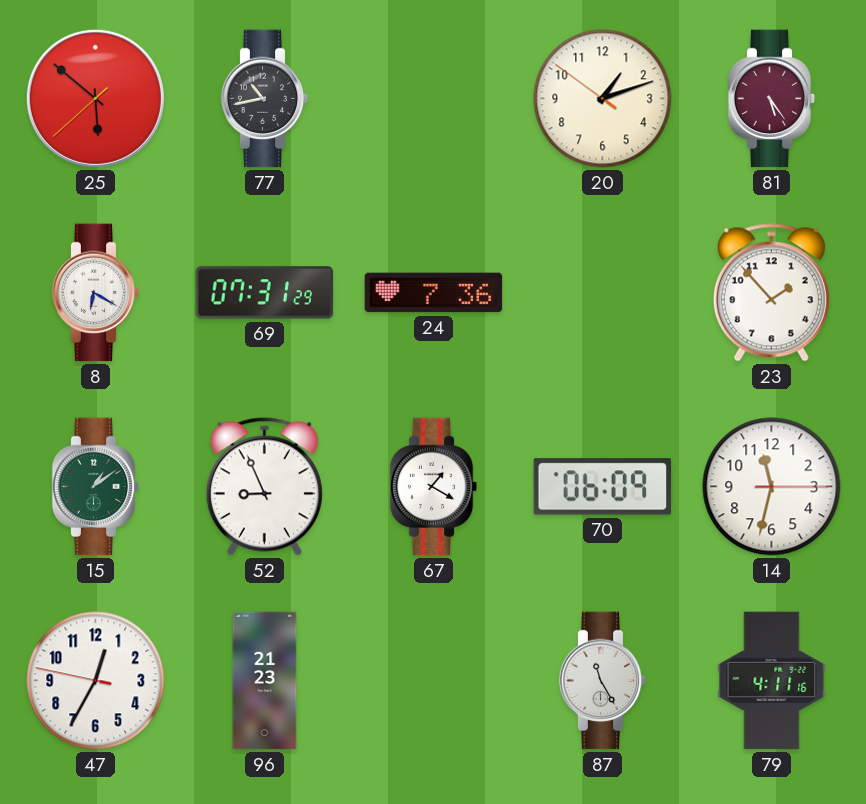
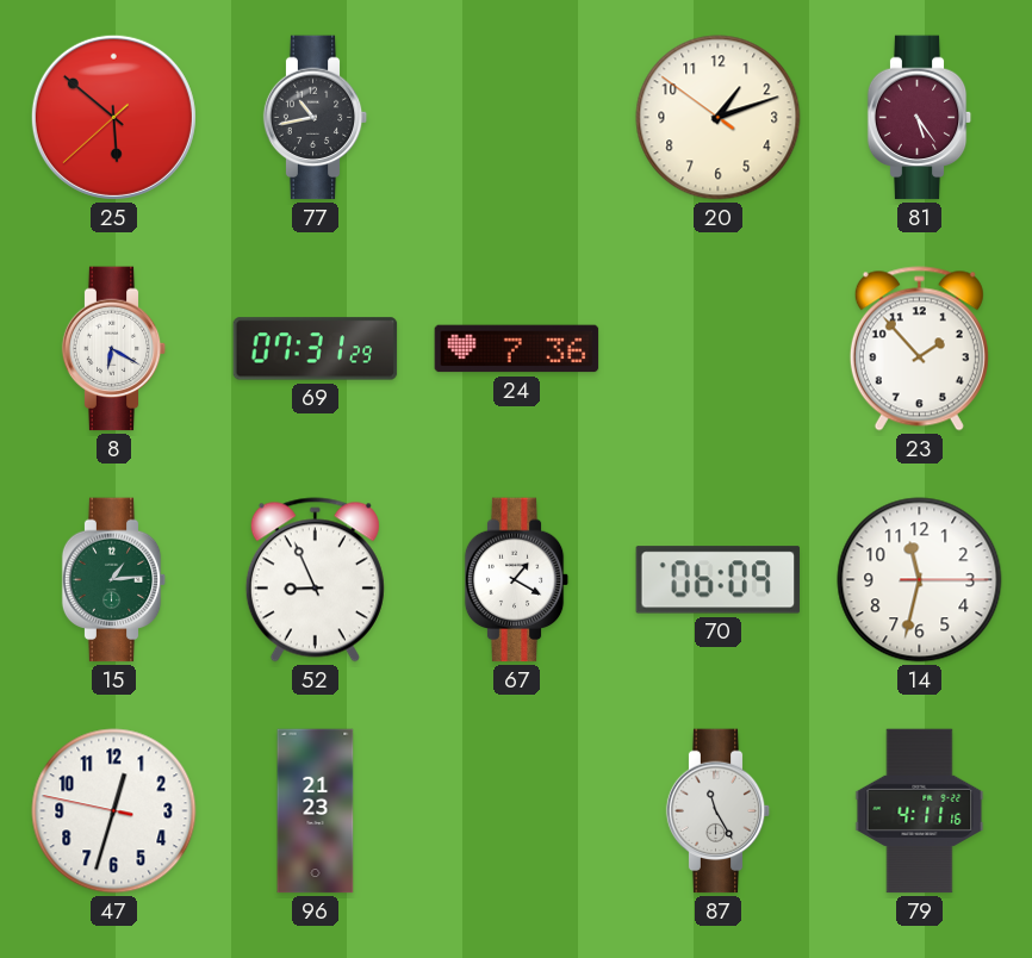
15: 1:09 -> 1:14 (114, 580)
47: 12:34 -> 12:32 (114, 811)
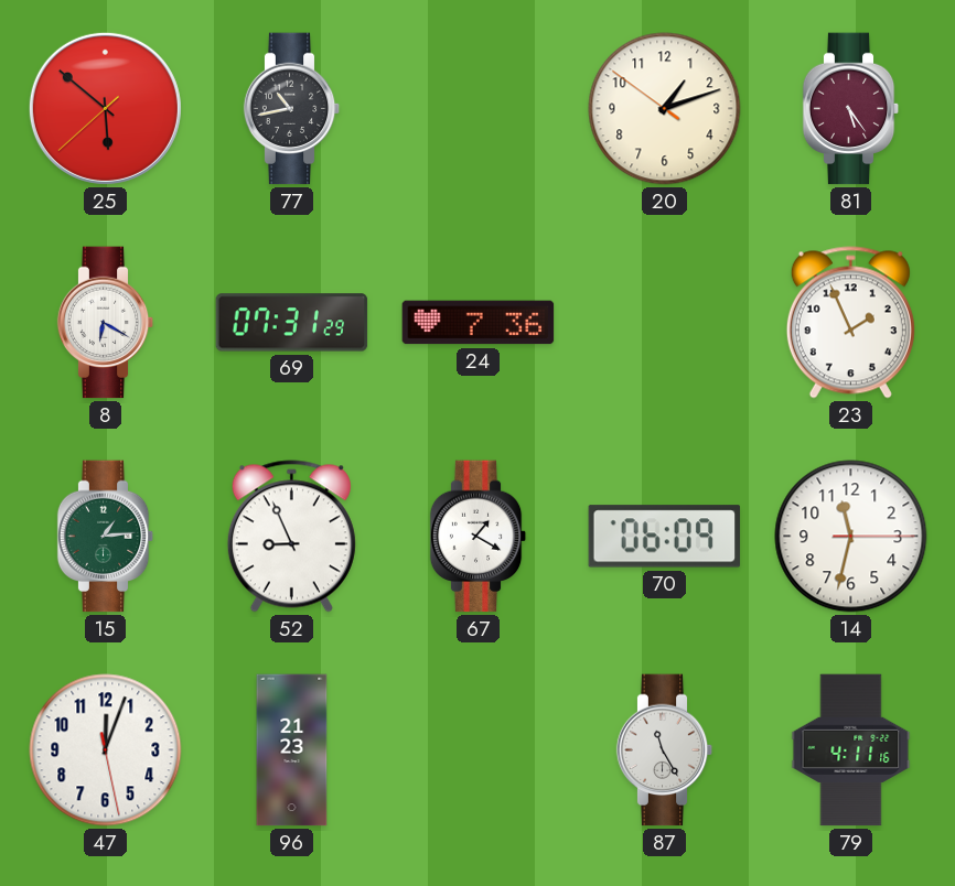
23: 1:53 -> 1:56 (850, 323)
47: 12:32 -> 12:03 (106, 750)
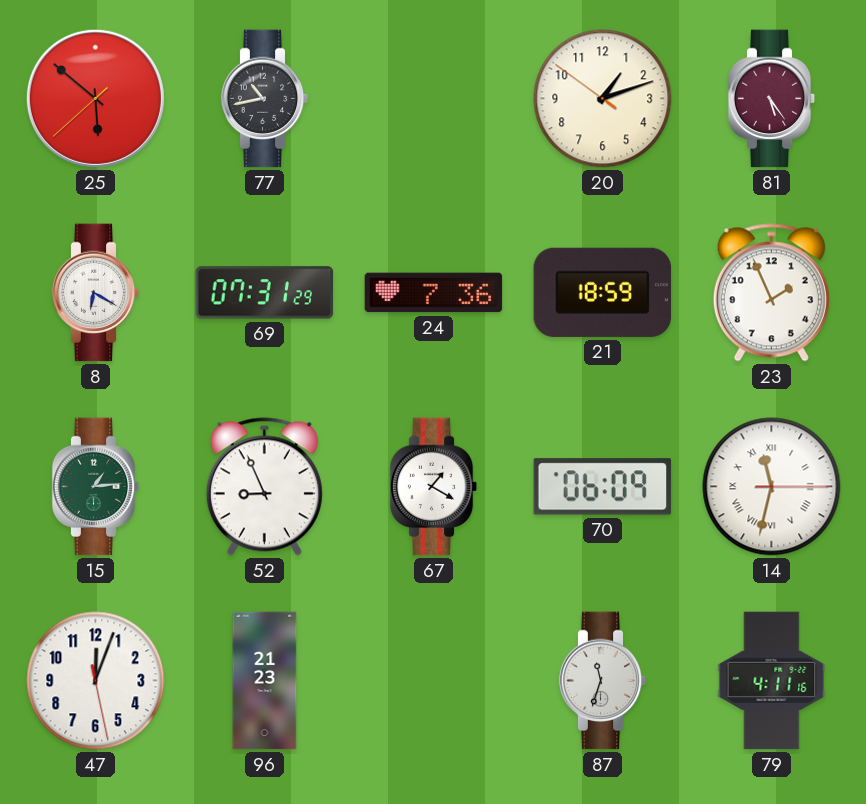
21: none -> 18:59 (603, 292)
14 numerals: Arabic -> Roman (772, 487)
87: 11:25 -> 11:33 (603, 681)
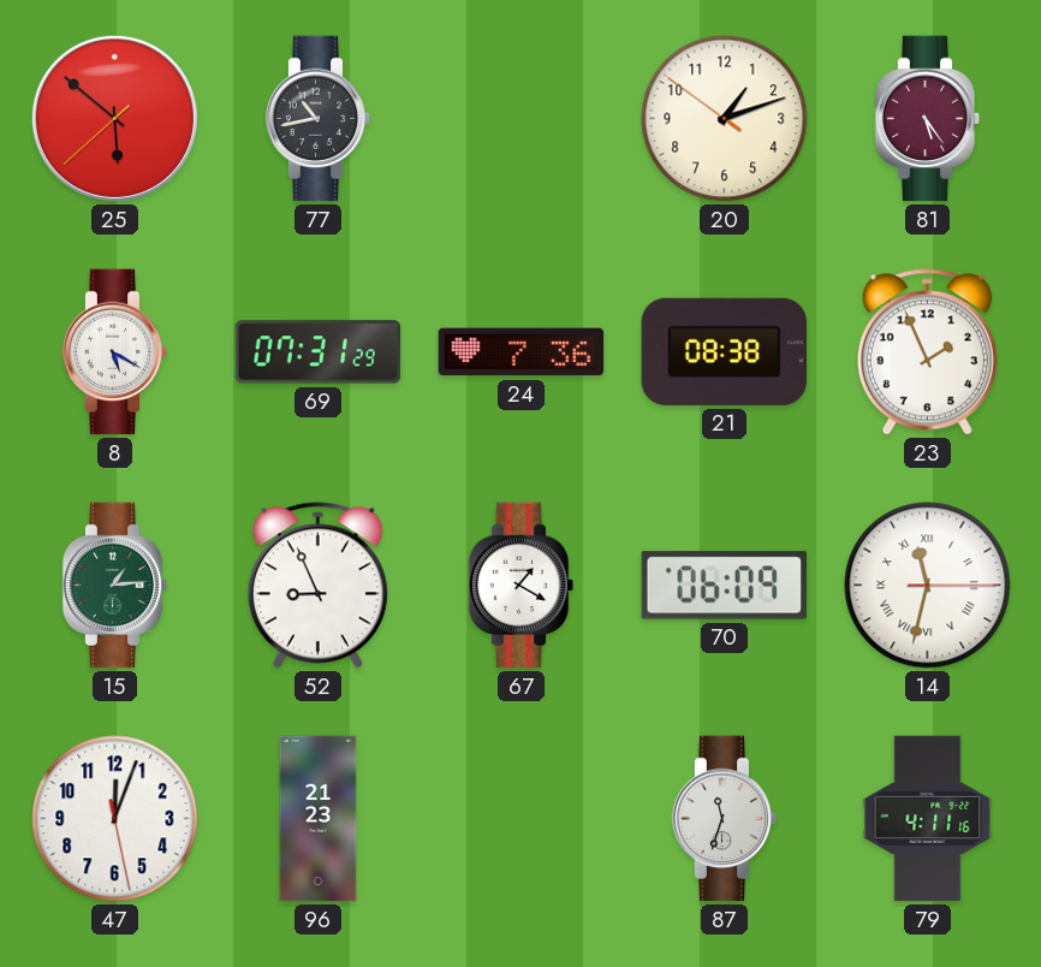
8: 6:20 -> 5:20 (115, 352)
21: 18:59 -> 08:38 (725, 351)
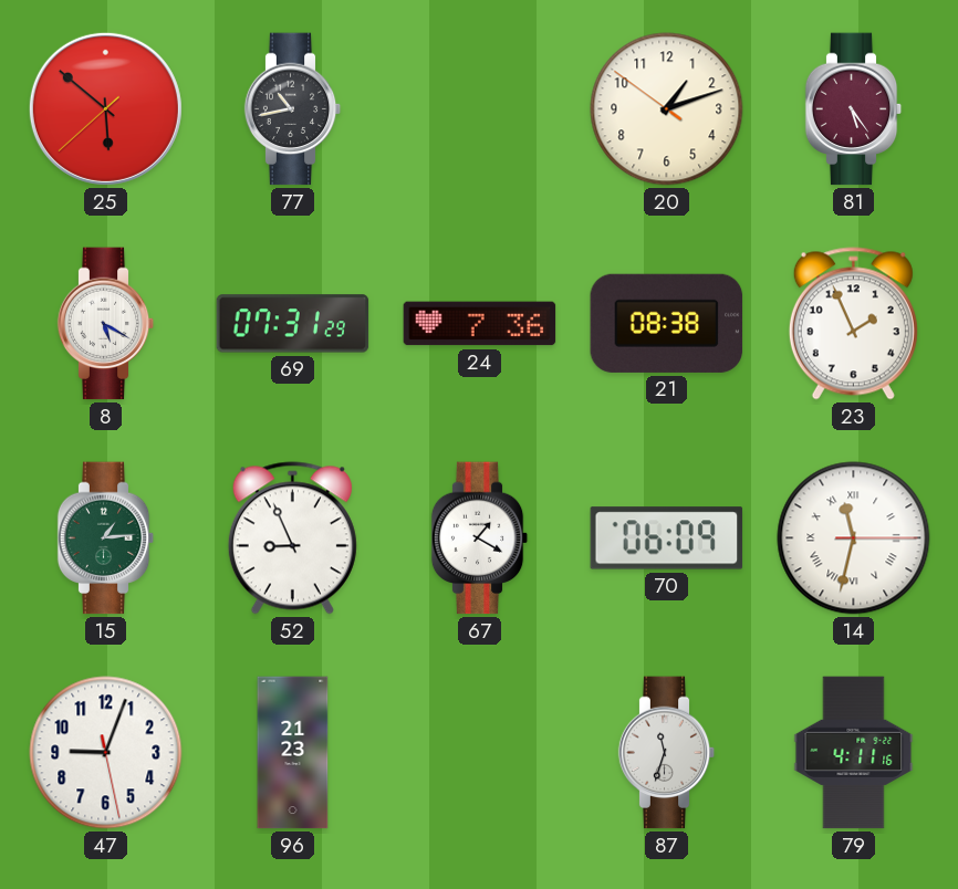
47: 12:03 -> 9:03 (106, 753)
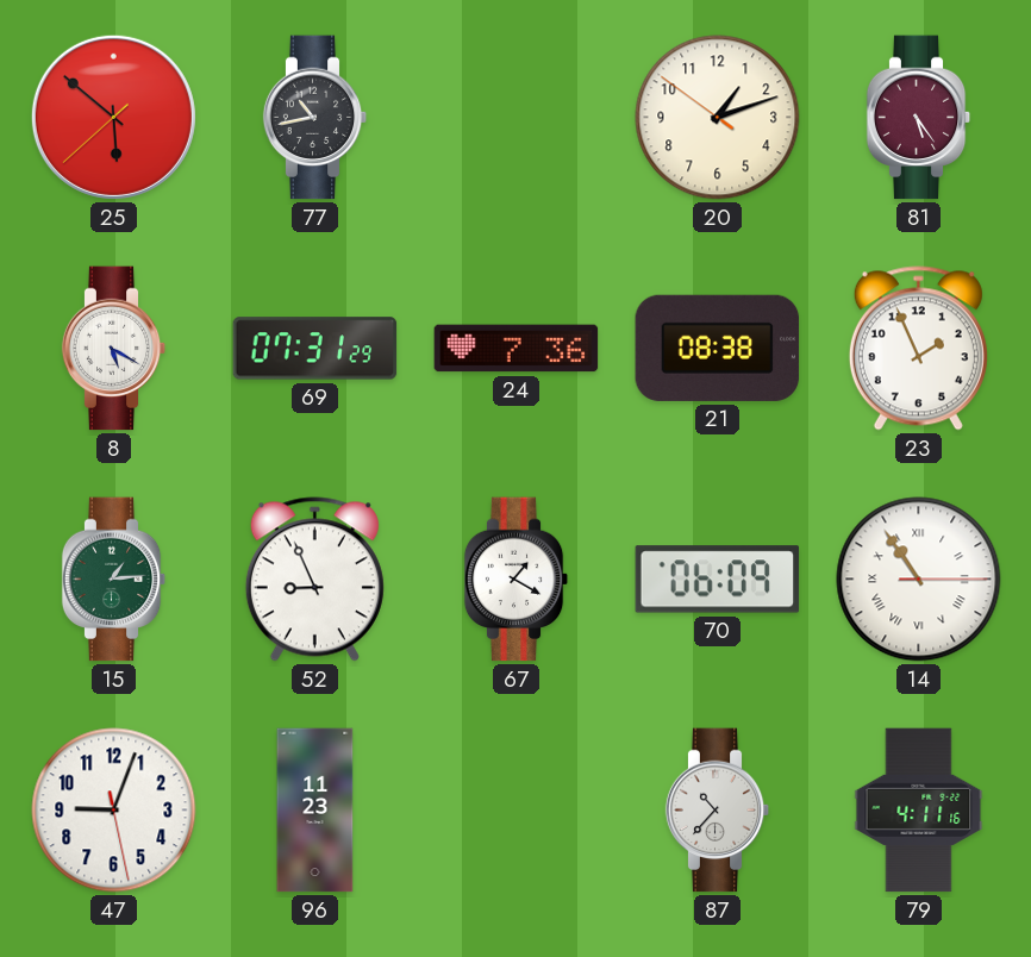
14: 11:32 -> 10:54 (919, 580)
96: 21:23 -> 11:23 (315, 811)
87: 11:33 -> 10:37 (718, 811)
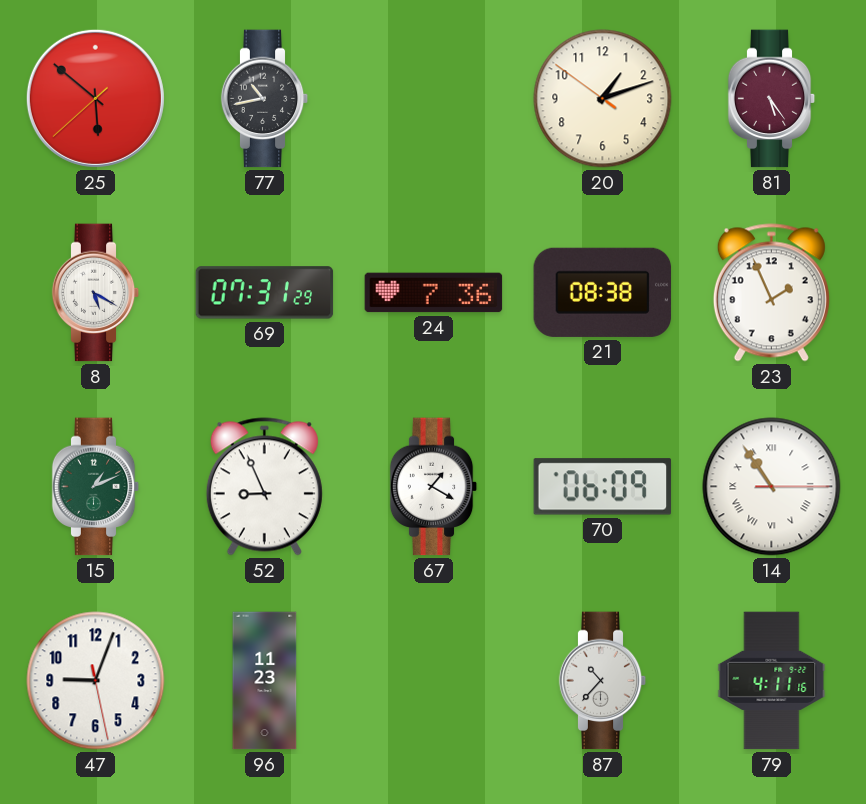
15: 1:14 -> 1:11 (96, 487)
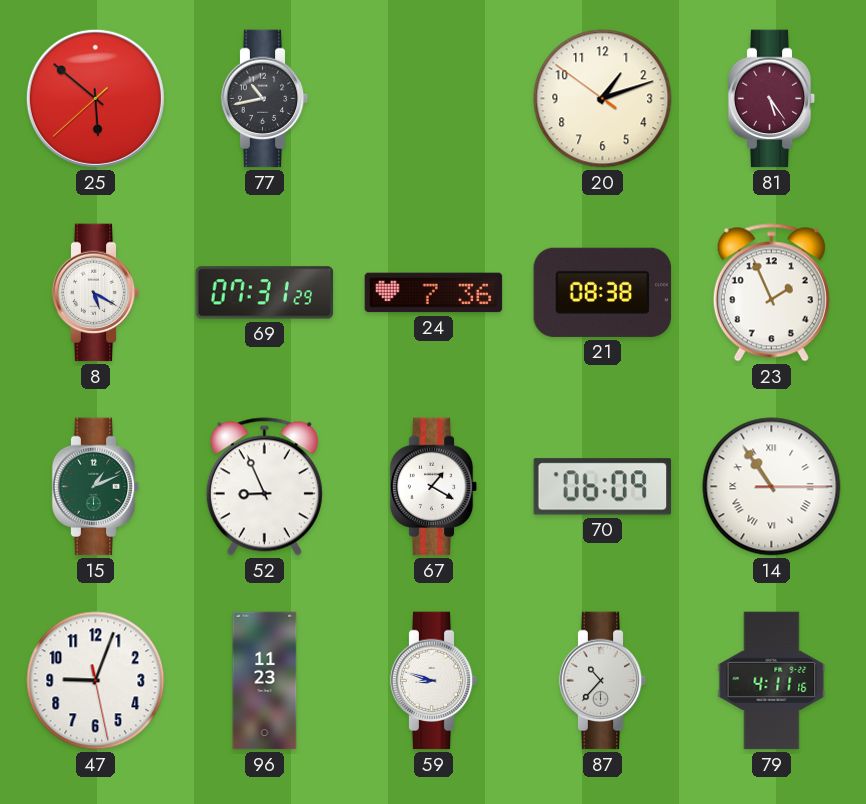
59: none -> 8:48 (434, 681)
